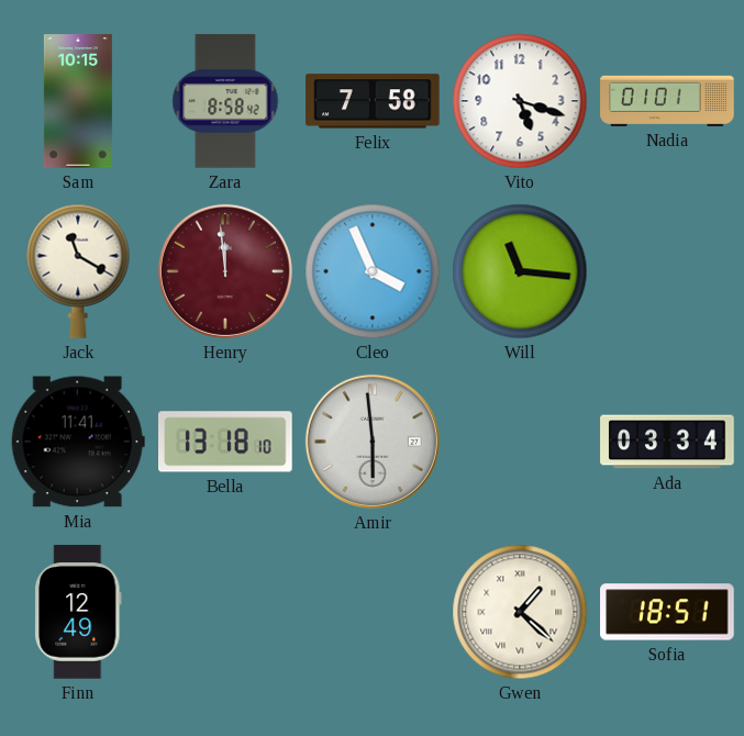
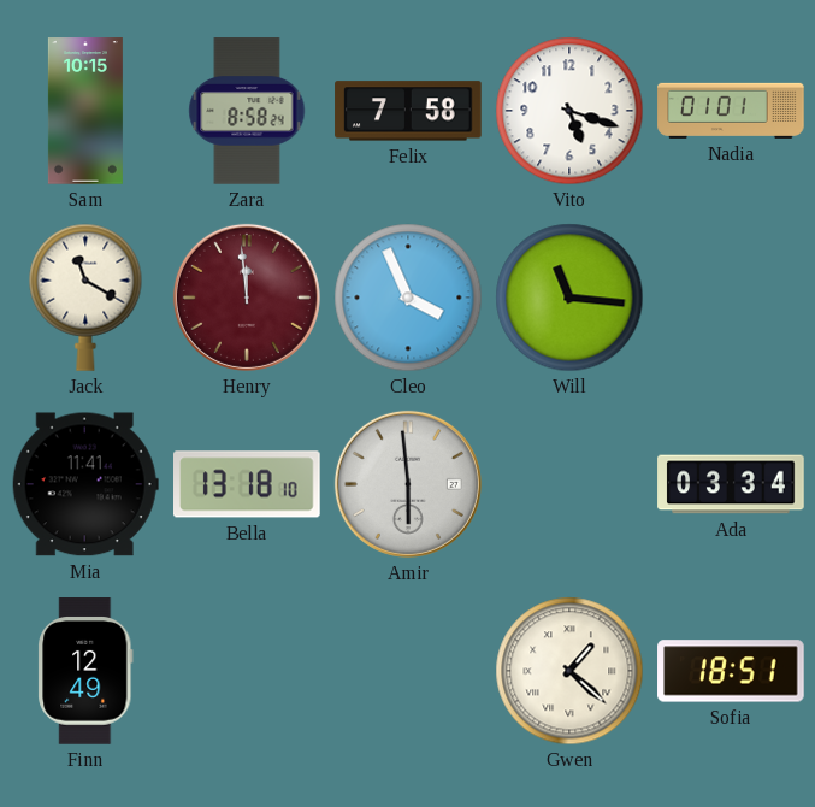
Zara: 8:58:42 -> 8:58:24 (247, 111)
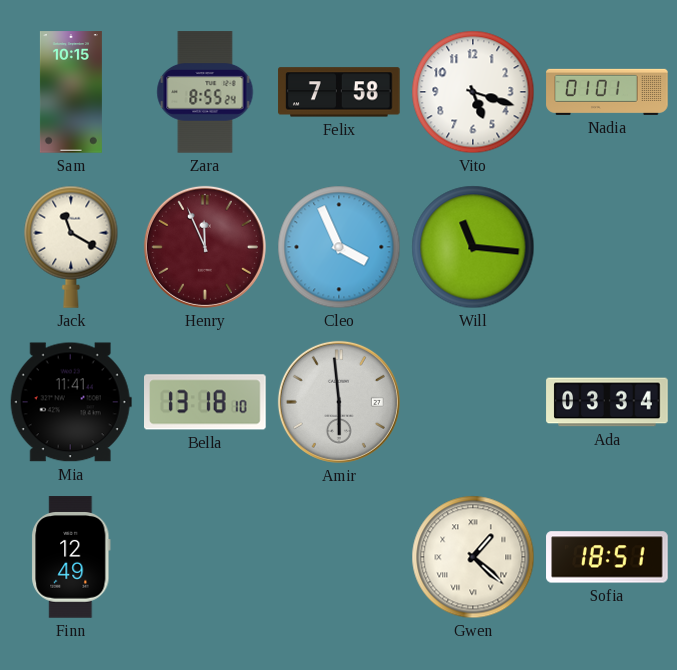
Zara: 8:58 -> 8:55 (205, 92)
Henry: 11:59 -> 11:56 (205, 247)
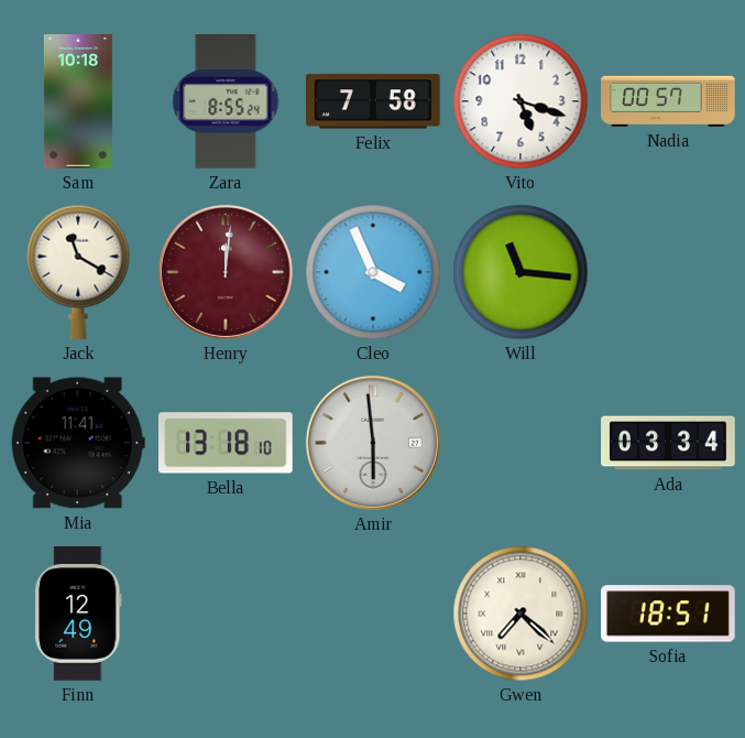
Sam: 10:15 -> 10:18 (78, 101)
Nadia: 01:01 -> 00:57 (668, 101)
Henry: 11:56 -> 12:01 (226, 272)
Gwen: 1:22 -> 7:22 (521, 614)
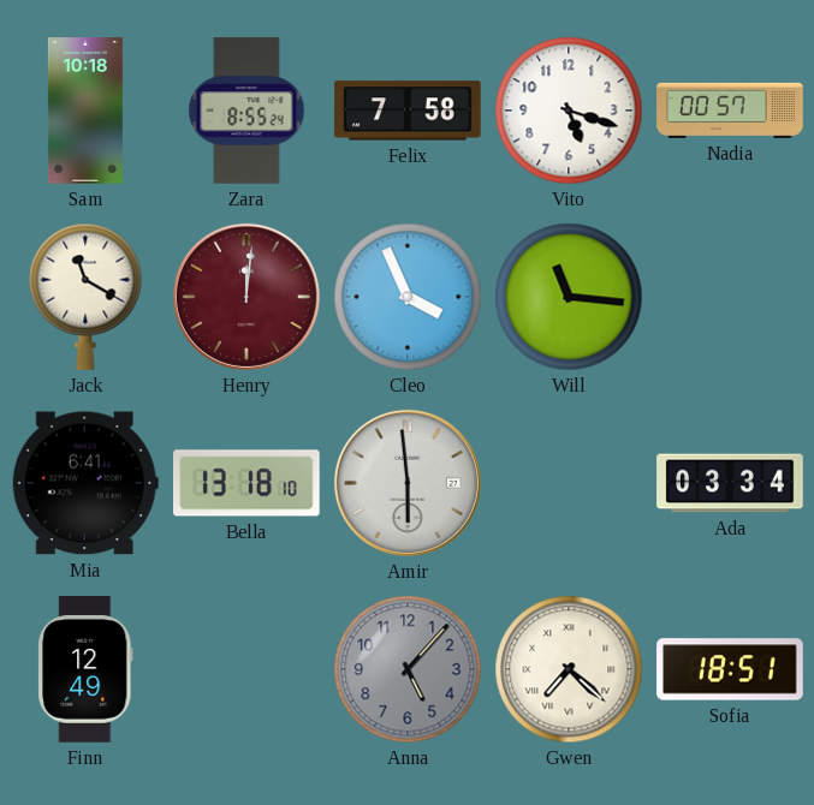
Mia: 11:41 -> 6:41 (85, 483)
Anna: none -> 5:07 (408, 669)
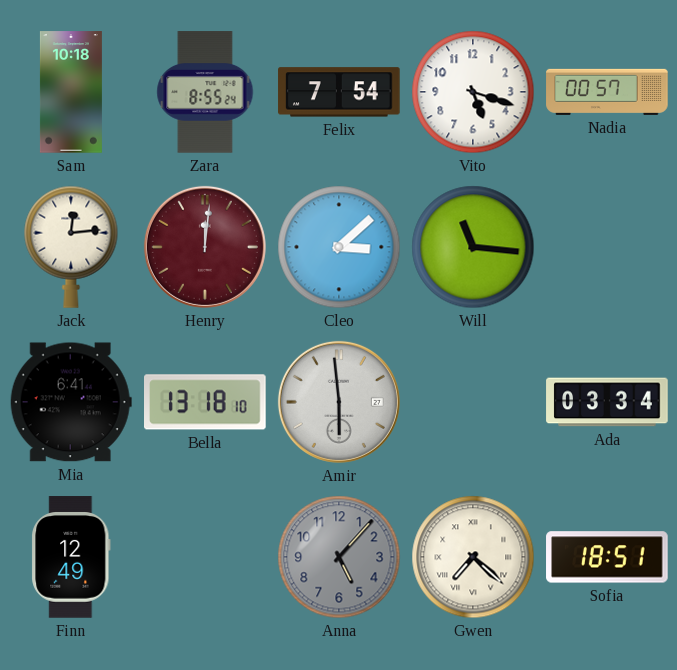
Felix: 7:58 -> 7:54 (339, 92)
Jack: 11:20 -> 12:14 (71, 247)
Cleo: 3:56 -> 3:08 (339, 247)
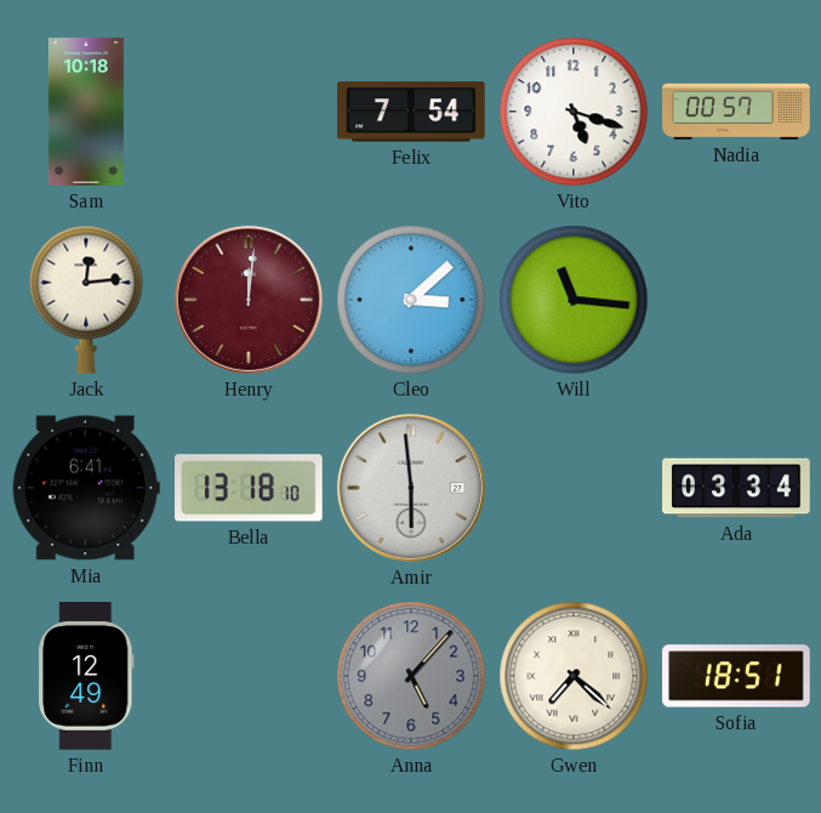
Zara: 8:55 -> none (205, 92)
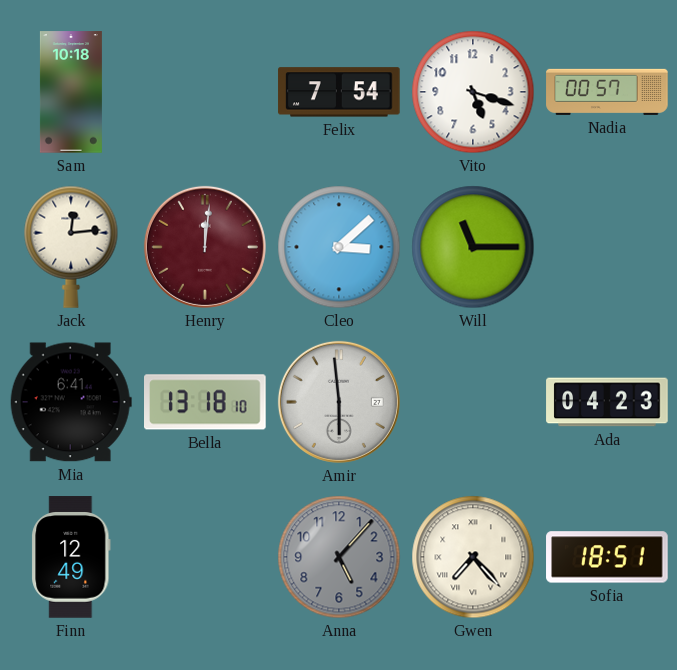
Will: 11:16 -> 11:15 (473, 247)
Ada: 03:34 -> 04:23 (607, 402)
Gwen: 7:22 -> 7:23 (473, 557)
